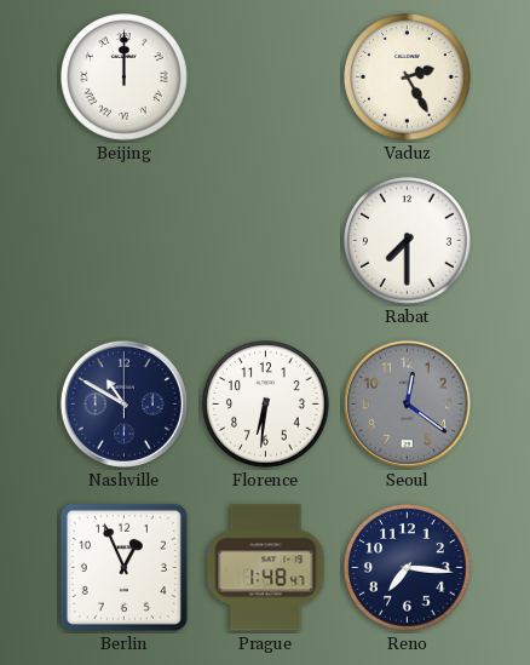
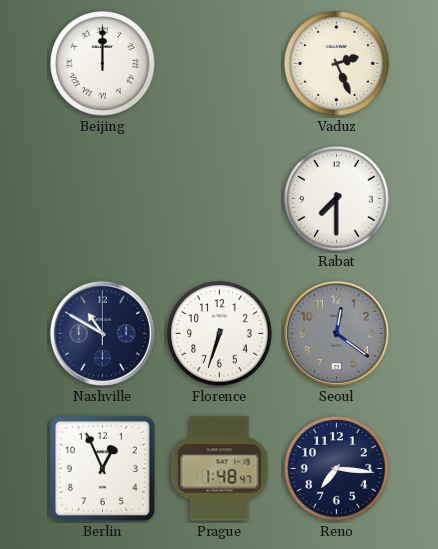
Vaduz: 2:25 -> 2:26 (337, 64)
Florence: 6:31 -> 6:33 (220, 334)
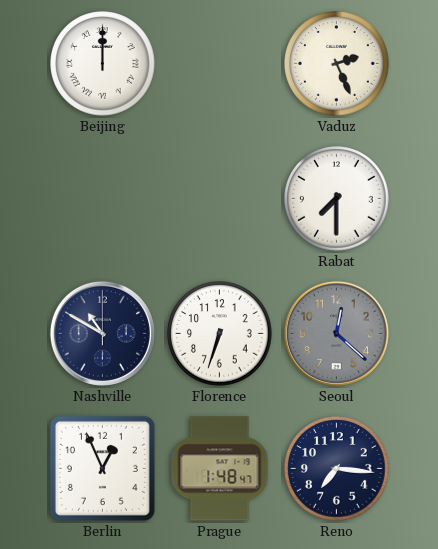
Seoul: 12:21 -> 12:22 (336, 333)
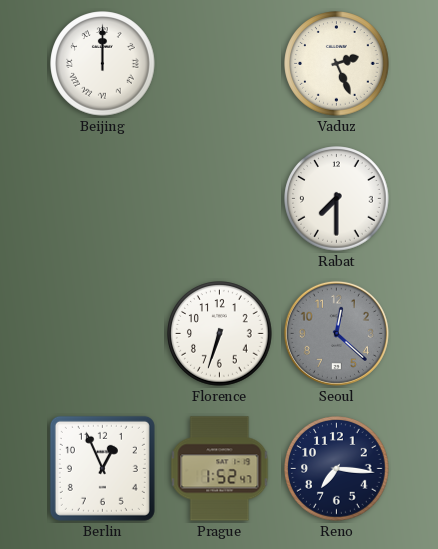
Nashville: 10:50 -> none (102, 333)
Prague: 1:48 -> 1:52 (220, 469)
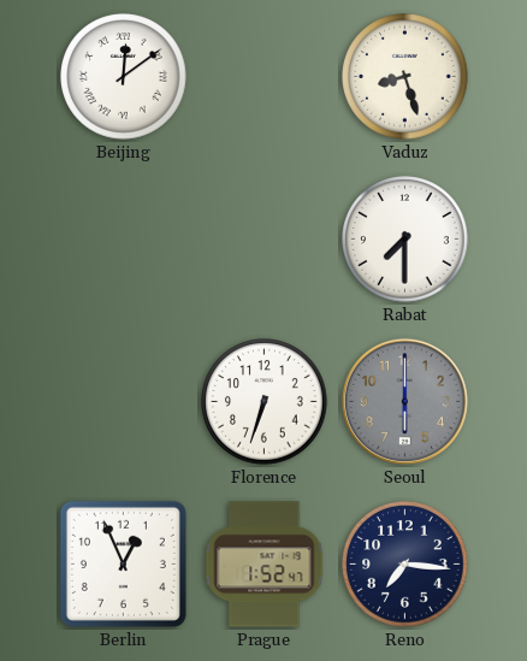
Beijing: 12:00 -> 12:09 (124, 77)
Vaduz: 2:26 -> 8:27 (405, 77)
Seoul: 12:22 -> 6:00 (404, 401)
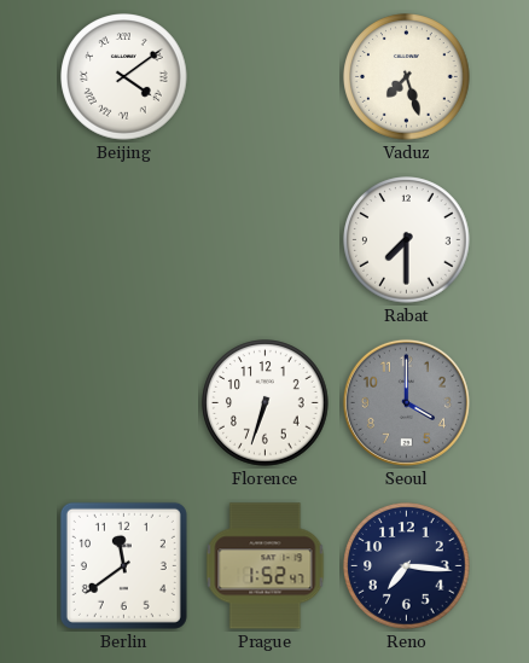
Beijing: 12:09 -> 4:09 (124, 77)
Vaduz: 8:27 -> 7:27 (407, 77)
Seoul: 6:00 -> 4:00 (406, 402)
Berlin: 12:56 -> 11:39 (123, 565)
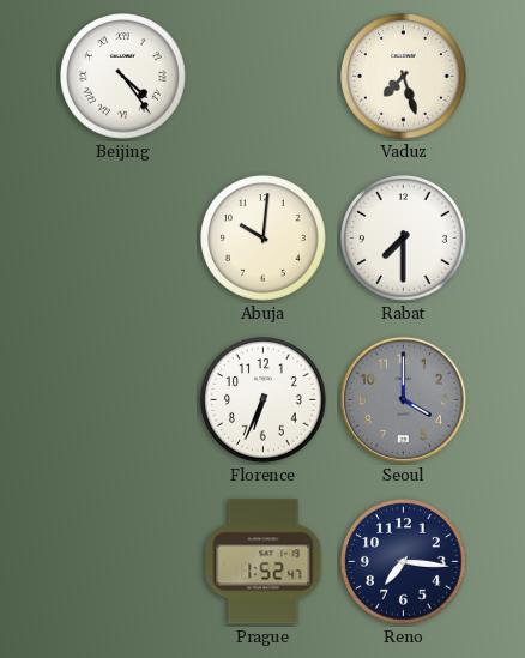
Beijing: 4:09 -> 4:24 (123, 77)
Abuja: none -> 10:01 (264, 239)
Florence: 6:33 -> 6:34 (264, 400)
Berlin: 11:39 -> none (123, 565)
